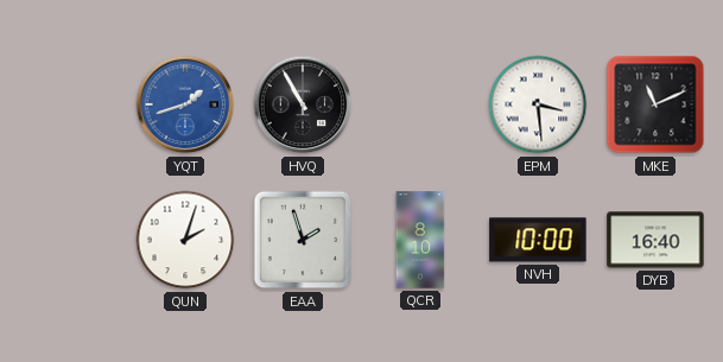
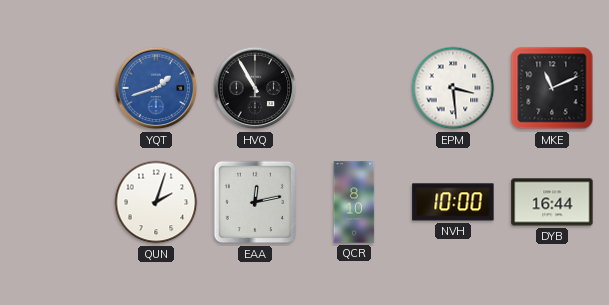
EAA: 1:57 -> 12:13 (255, 202)
DYB: 16:40 -> 16:44 (552, 202)
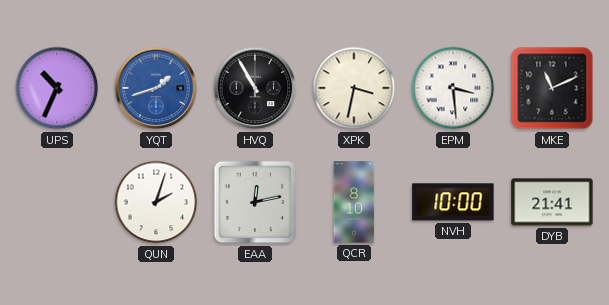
UPS: none -> 10:34 (57, 88)
XPK: none -> 3:32 (354, 88)
DYB: 16:44 -> 21:41 (552, 202)
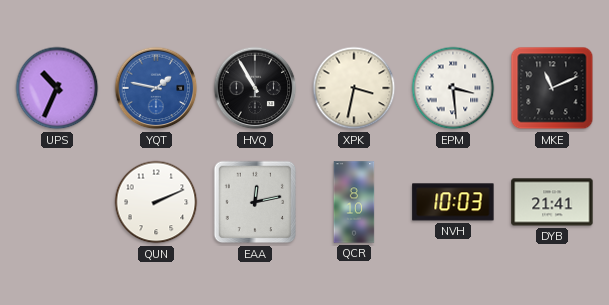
YQT: 1:42 -> 1:47 (156, 88)
QUN: 2:03 -> 2:11 (156, 202)
NVH: 10:00 -> 10:03 (453, 202)
